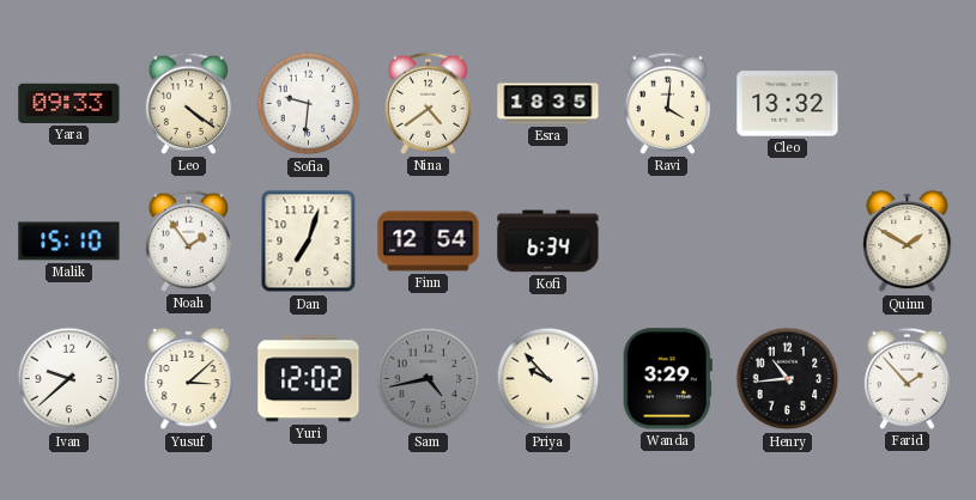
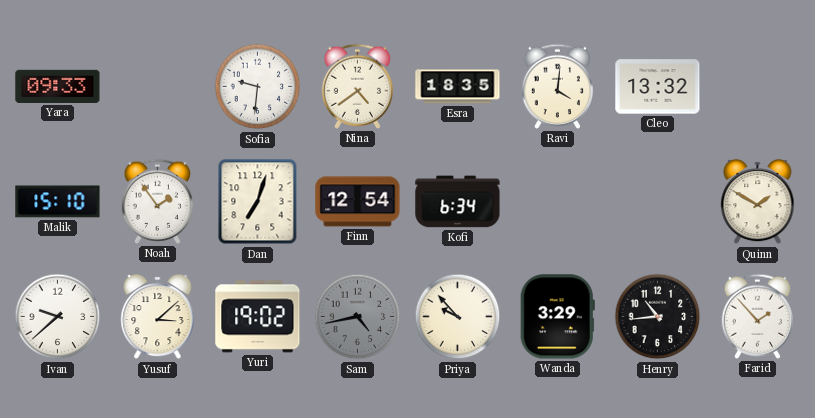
Leo: 4:21 -> none (188, 103)
Yuri: 12:02 -> 19:02 (258, 317)
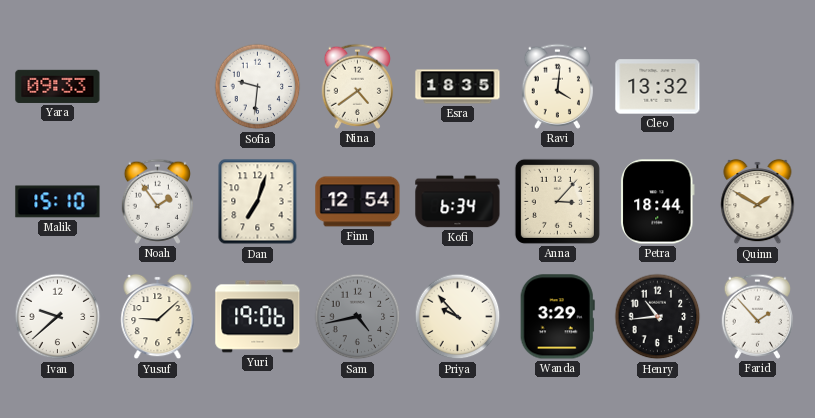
Anna: none -> 3:07 (557, 201)
Petra: none -> 18:44 (658, 202)
Yusuf: 3:08 -> 9:08 (158, 317)
Yuri: 19:02 -> 19:06 (258, 317)
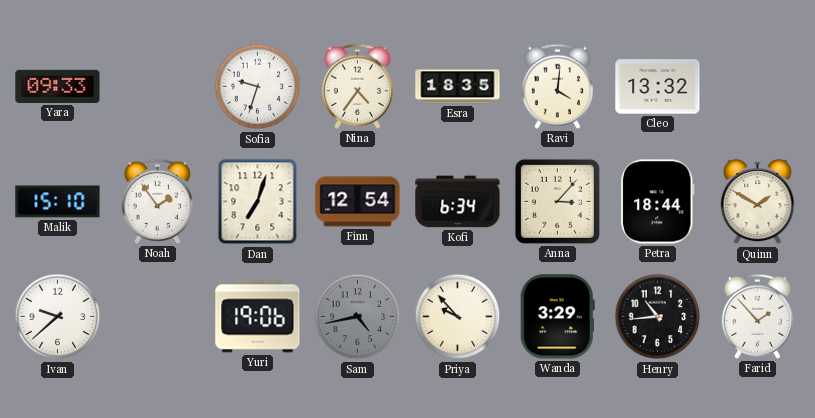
Sofia: 9:31 -> 9:33 (258, 87)
Nina: 4:39 -> 4:36 (357, 86)
Yusuf: 9:08 -> none (158, 317)
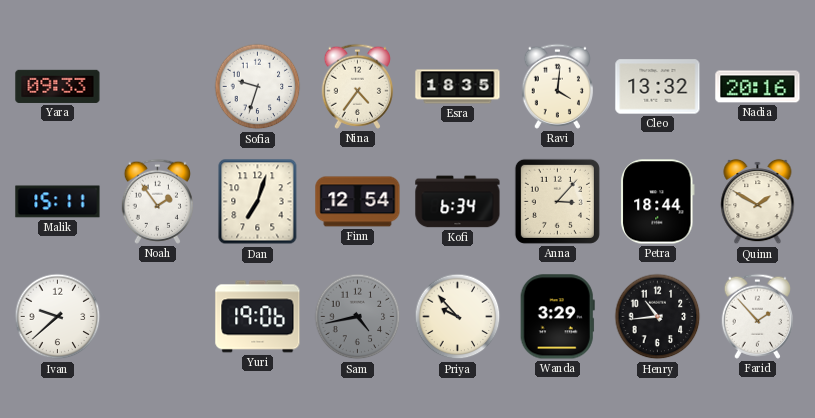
Nadia: none -> 20:16 (758, 87)
Malik: 15:10 -> 15:11 (58, 202)
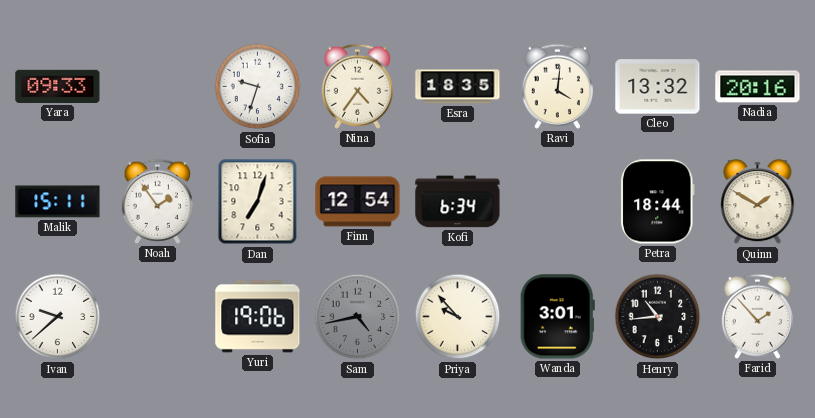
Anna: 3:07 -> none (557, 201)
Wanda: 3:29 -> 3:01 (557, 317)
